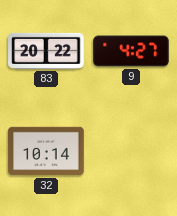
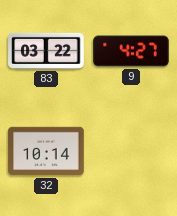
83: 20:22 -> 03:22 (46, 51)
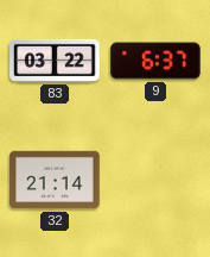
9: 4:27 -> 6:37 (155, 61)
32: 10:14 -> 21:14 (55, 180)
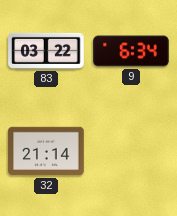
9: 6:37 -> 6:34 (131, 51)
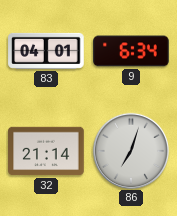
83: 03:22 -> 04:01 (46, 51)
86: none -> 7:03 (131, 151)
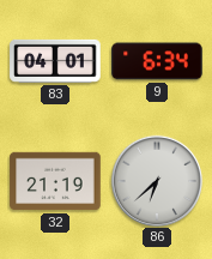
32: 21:14 -> 21:19 (55, 181)
86: 7:03 -> 6:38 (157, 181)
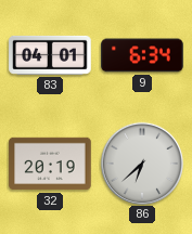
32: 21:19 -> 20:19 (50, 164)
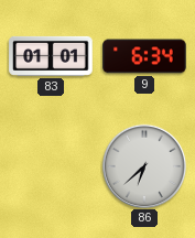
83: 04:01 -> 01:01 (51, 56)
32: 20:19 -> none (50, 164)
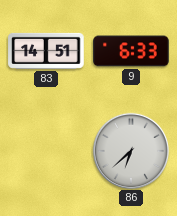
83: 01:01 -> 14:51 (46, 51)
9: 6:34 -> 6:33 (131, 51)
